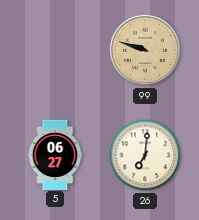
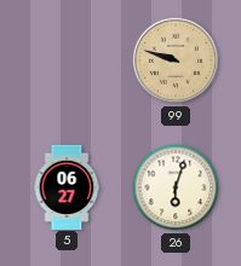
26: 7:01 -> 6:03 (176, 187)
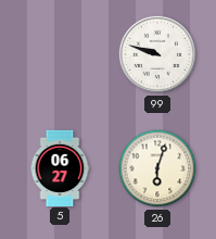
99 dial: champagne -> white (157, 54)
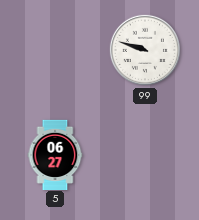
26: 6:03 -> none (157, 168)
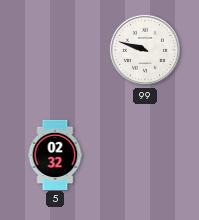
5: 06:27 -> 02:32 (55, 154)
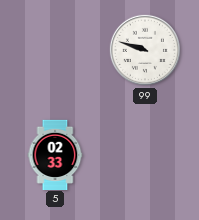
5: 02:32 -> 02:33 (55, 154)
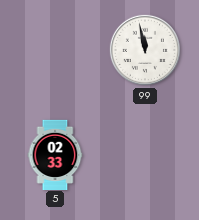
99: 9:48 -> 11:58 (145, 50)
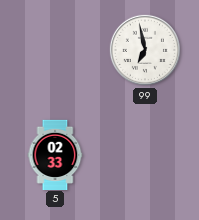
99: 11:58 -> 6:58 (145, 50)
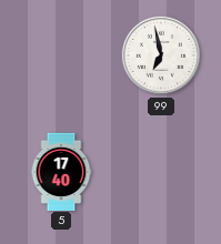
5: 02:33 -> 17:40 (61, 171)
